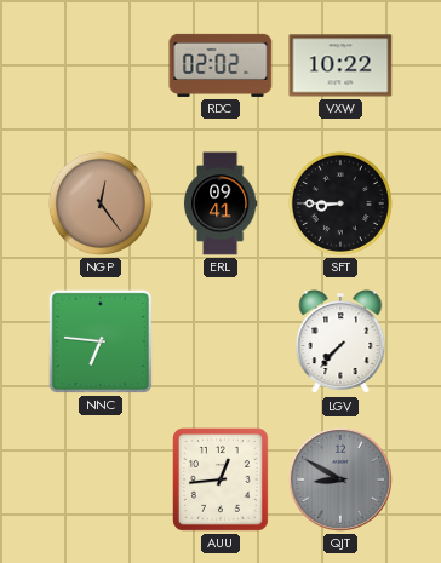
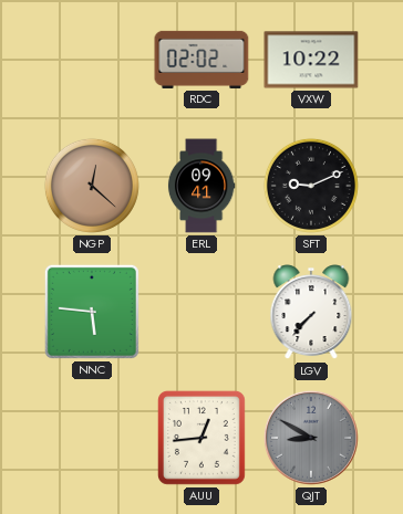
NGP: 12:24 -> 12:22 (92, 186)
SFT: 8:45 -> 9:11 (311, 186)
NNC: 6:46 -> 5:46 (92, 312)
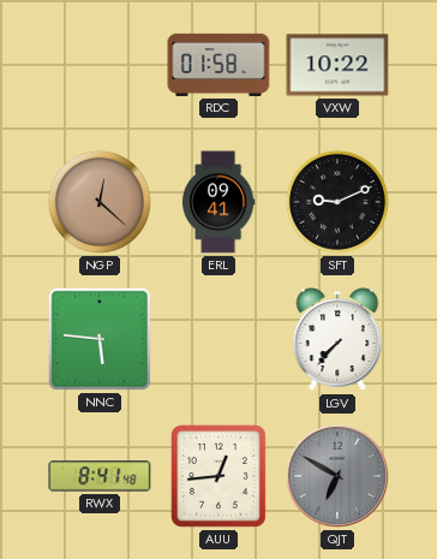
RDC: 02:02 -> 01:58 (218, 65)
RWX: none -> 8:41 (100, 476)
QJT: 8:50 -> 6:50 (337, 476)
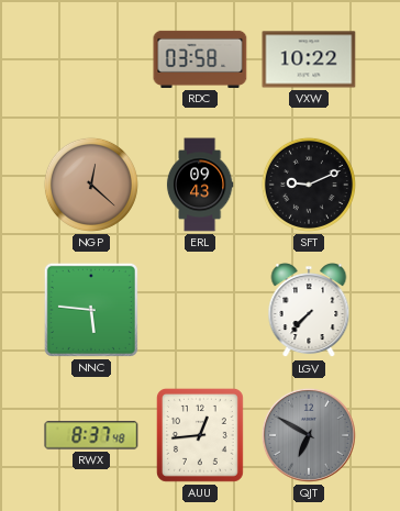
RDC: 01:58 -> 03:58 (200, 59)
ERL: 09:41 -> 09:43 (200, 185)
RWX: 8:41 -> 8:37 (91, 435)
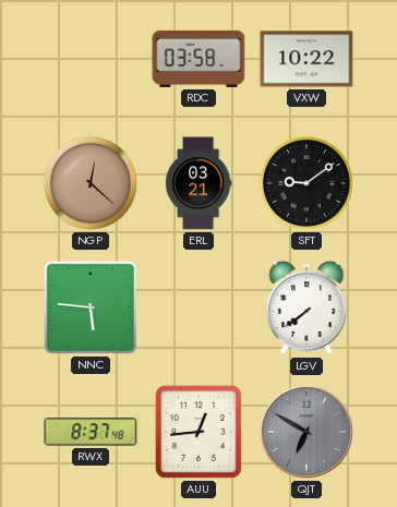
ERL: 09:43 -> 03:21 (198, 183)
SFT: 9:11 -> 9:09 (306, 183)
LGV: 7:37 -> 7:39 (306, 309)
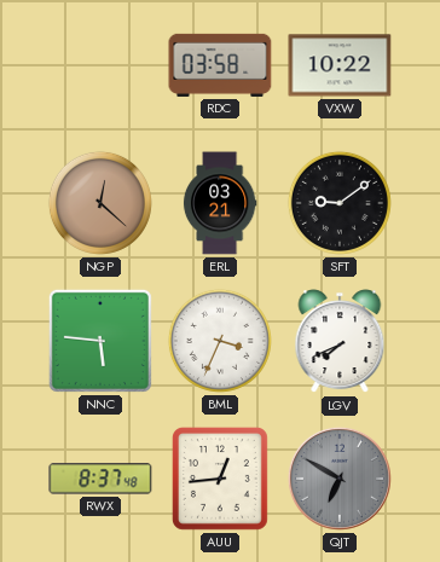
BML: none -> 3:34 (220, 341)
LGV: 7:39 -> 7:41 (340, 342)
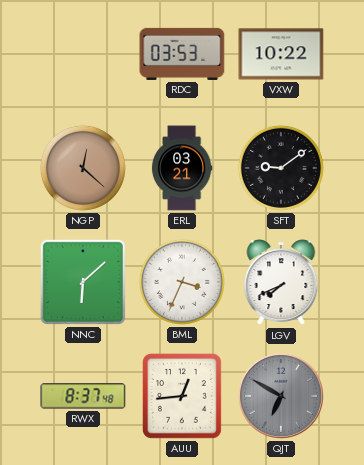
RDC: 03:58 -> 03:53 (182, 54)
NNC: 5:46 -> 6:08 (83, 282)
